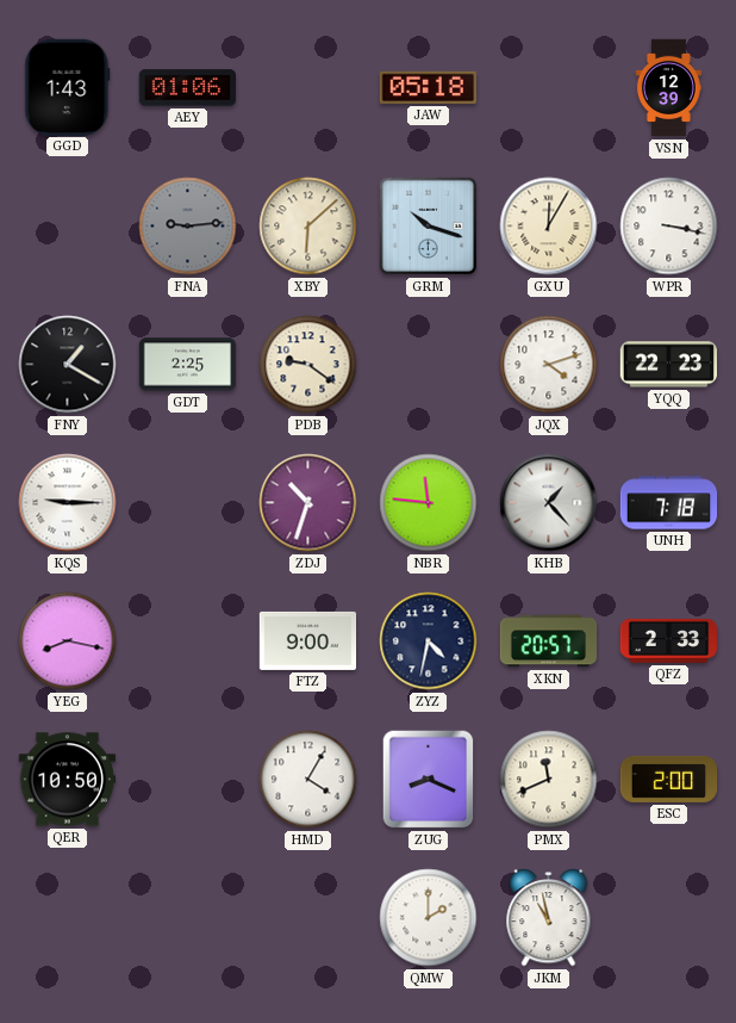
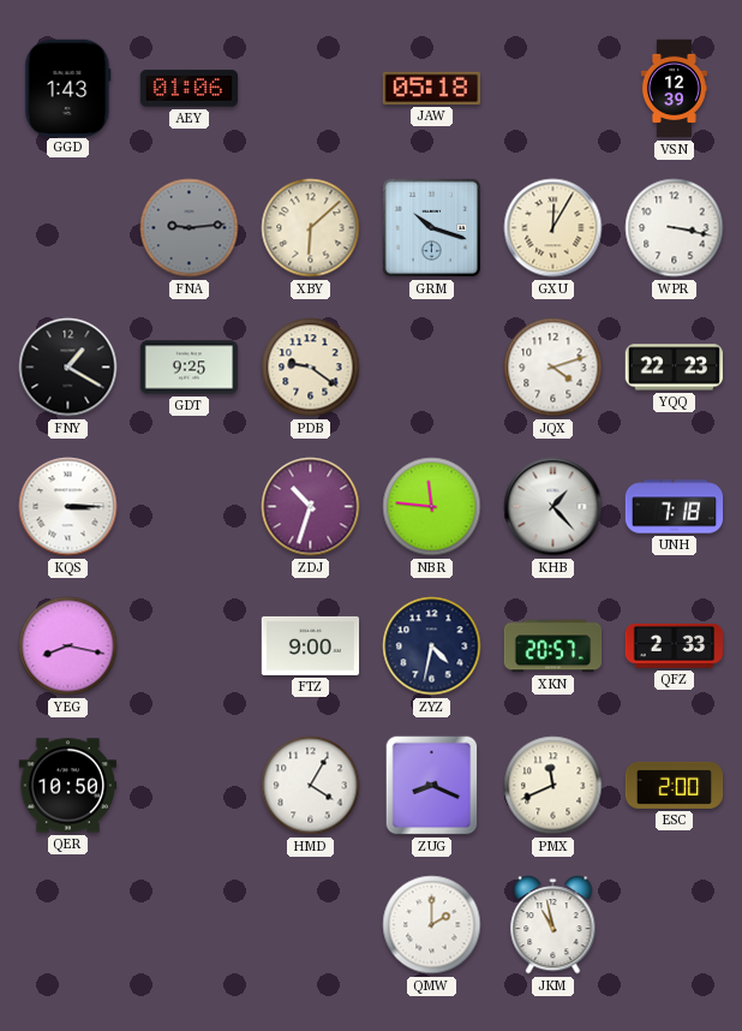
GDT: 2:25 -> 9:25 (190, 368)
KQS: 9:15 -> 3:15 (68, 507)
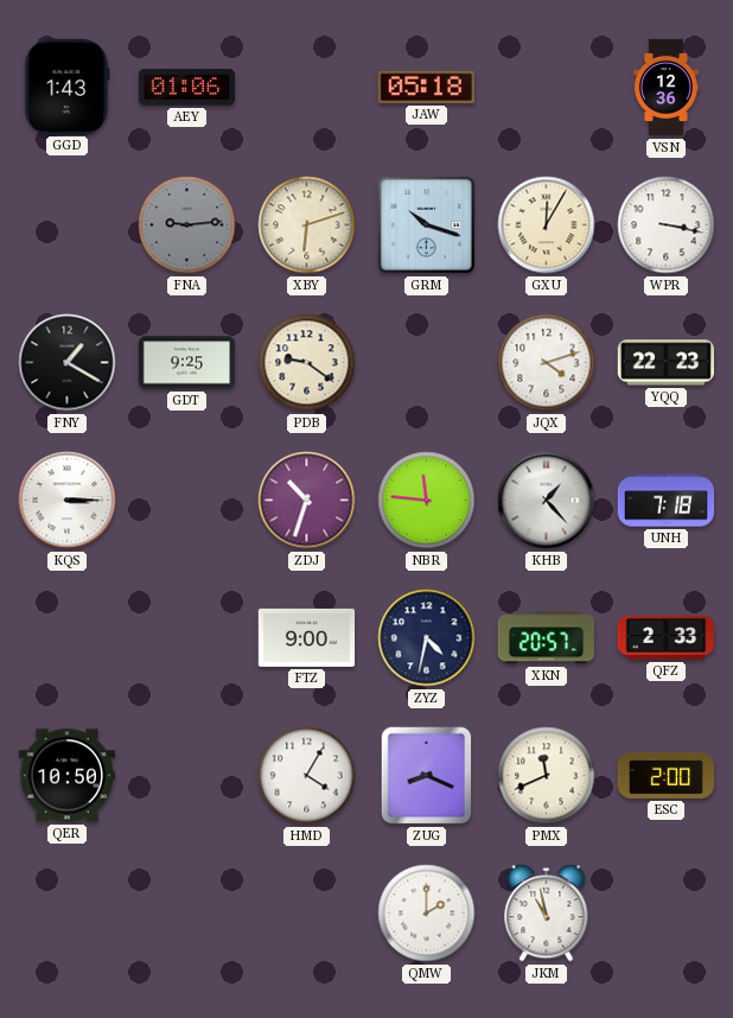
VSN: 12:39 -> 12:36 (665, 88)
XBY: 6:08 -> 6:12 (307, 225)
YEG: 8:17 -> none (68, 646)
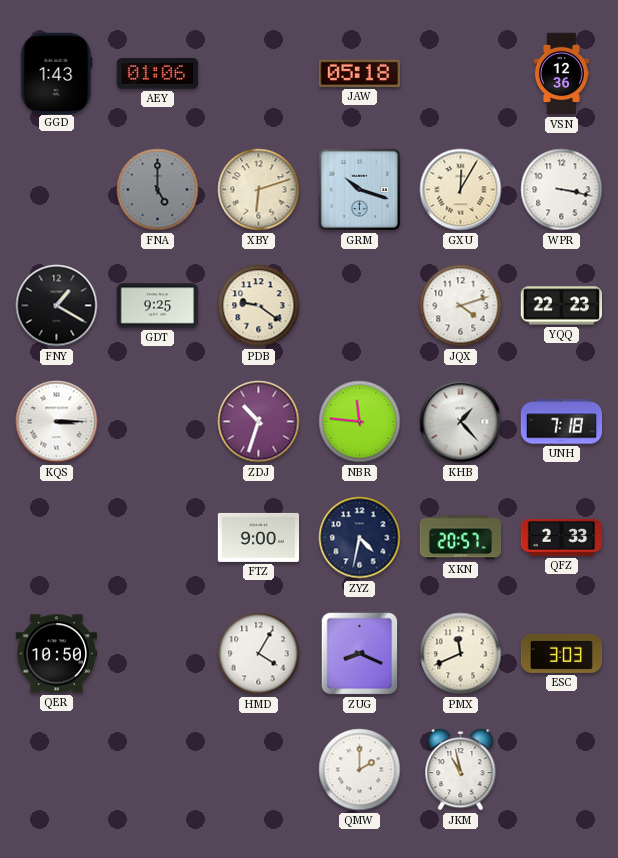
FNA: 9:14 -> 5:00 (158, 190)
ESC: 2:00 -> 3:03 (562, 653)
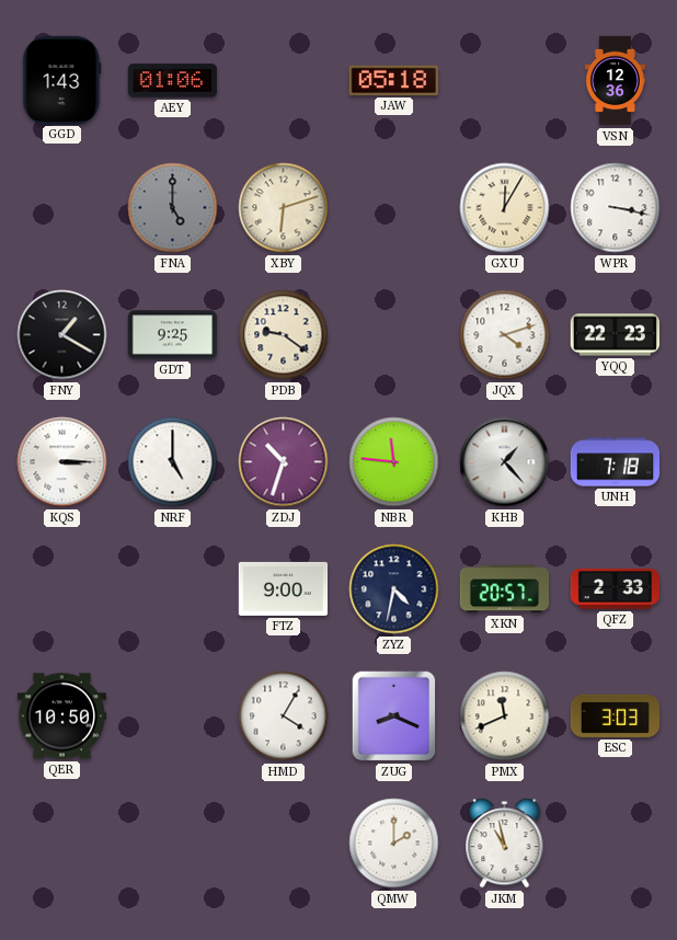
GRM: 10:18 -> none (359, 189)
NRF: none -> 5:00 (173, 462)
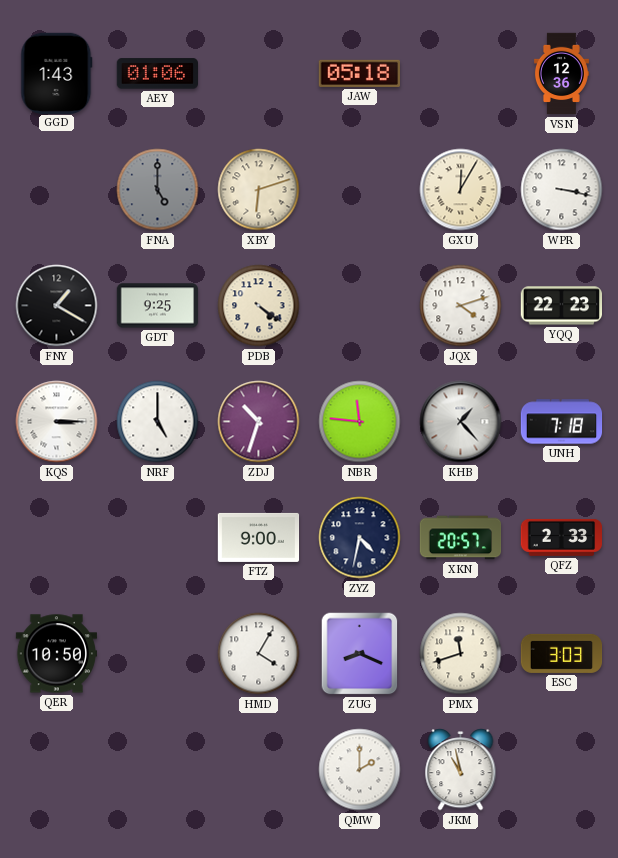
PDB: 9:21 -> 4:21 (259, 306)
PMX: 11:41 -> 11:42 (461, 654)
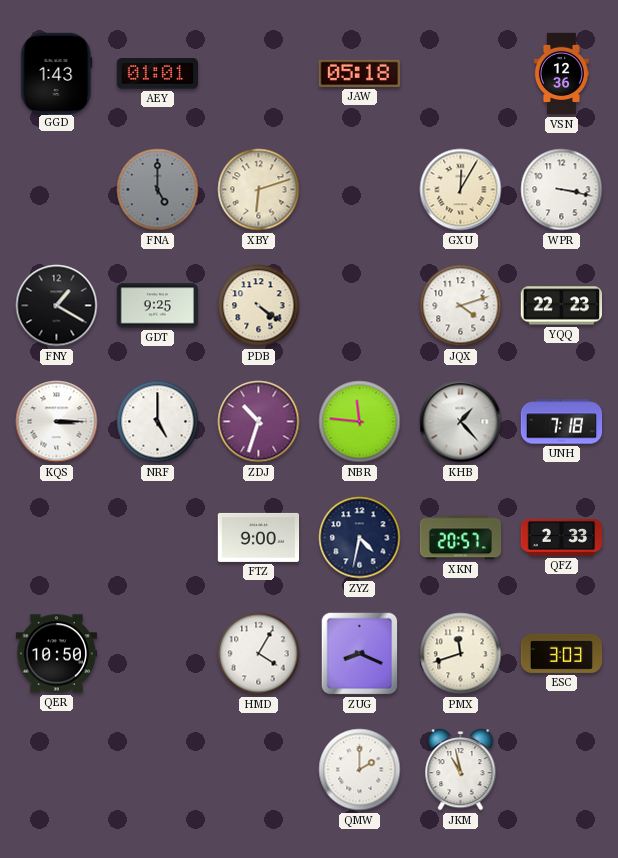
AEY: 01:06 -> 01:01 (157, 74)
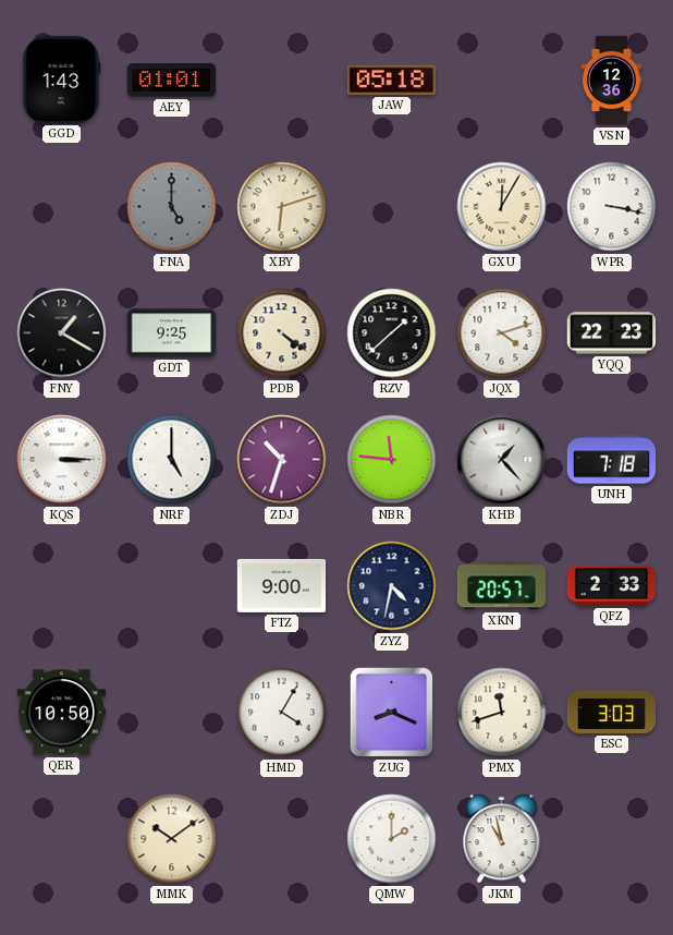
RZV: none -> 1:38 (392, 333)
MMK: none -> 10:09 (172, 839)
